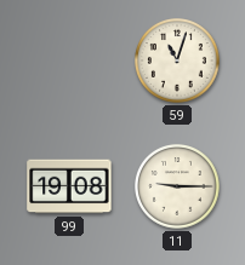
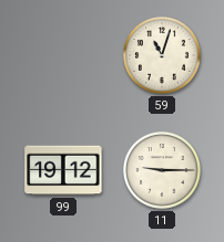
99: 19:08 -> 19:12 (63, 170)
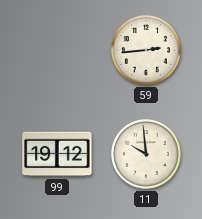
59: 11:03 -> 2:44 (147, 51)
11: 9:15 -> 9:59 (147, 155)
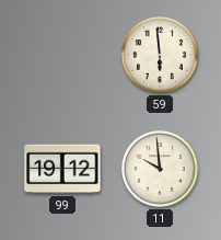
59: 2:44 -> 5:59 (161, 56)
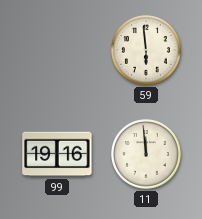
99: 19:12 -> 19:16 (57, 154)
11: 9:59 -> 11:59 (147, 155)
